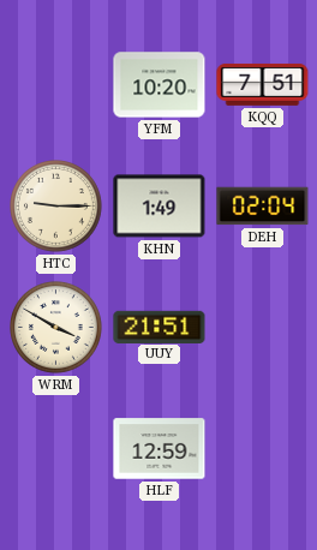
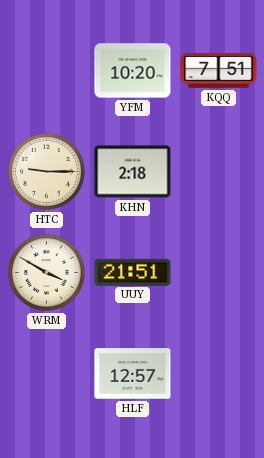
KHN: 1:49 -> 2:18 (133, 172)
DEH: 02:04 -> none (263, 207)
HLF: 12:59 -> 12:57 (133, 374)
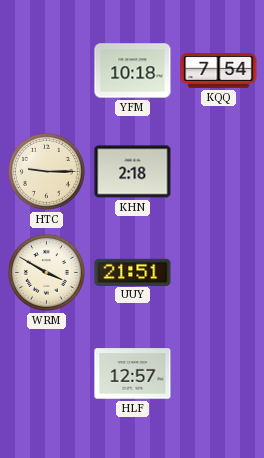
YFM: 10:20 -> 10:18 (133, 71)
KQQ: 7:51 -> 7:54 (219, 70)
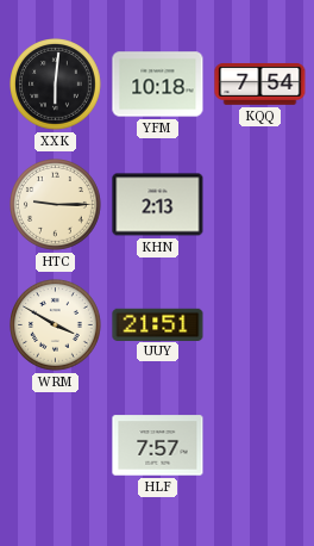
XXK: none -> 6:01 (56, 85)
KHN: 2:18 -> 2:13 (158, 205)
HLF: 12:57 -> 7:57 (158, 446)
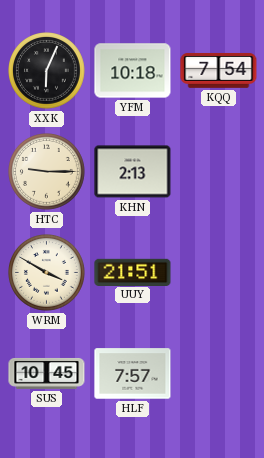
XXK: 6:01 -> 6:04 (47, 71)
SUS: none -> 10:45 (47, 373)
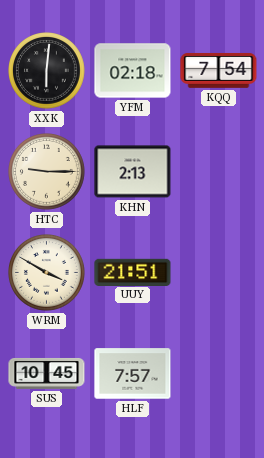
XXK: 6:04 -> 6:01 (47, 71)
YFM: 10:18 -> 02:18 (133, 71)
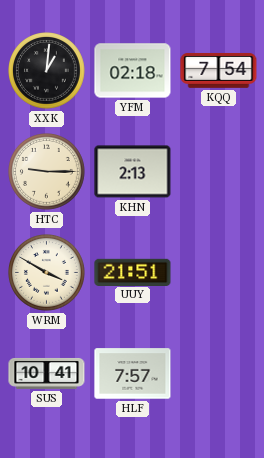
XXK: 6:01 -> 1:01 (47, 71)
SUS: 10:45 -> 10:41 (47, 373)
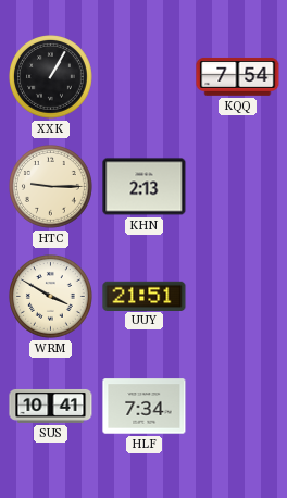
XXK: 1:01 -> 1:05 (51, 77)
YFM: 02:18 -> none (133, 71)
HLF: 7:57 -> 7:34 (145, 407)
